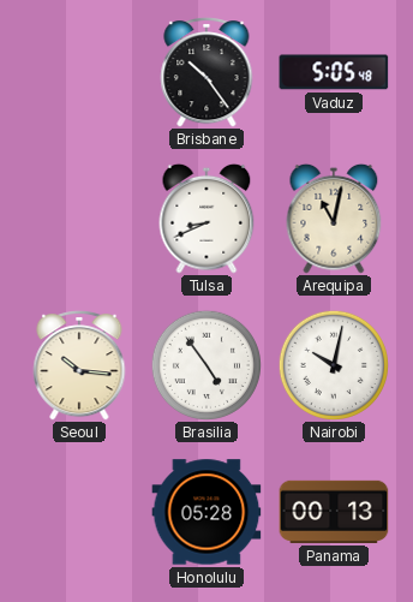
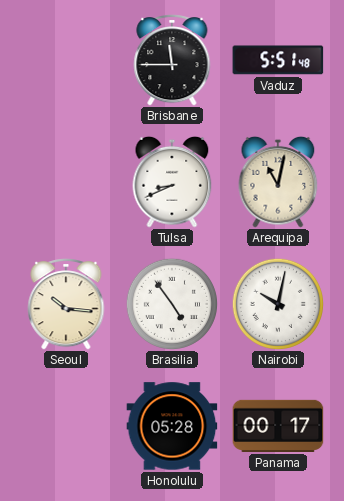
Brisbane: 10:24 -> 11:45 (172, 61)
Vaduz: 5:05 -> 5:51 (278, 60)
Panama: 00:13 -> 00:17 (278, 426)
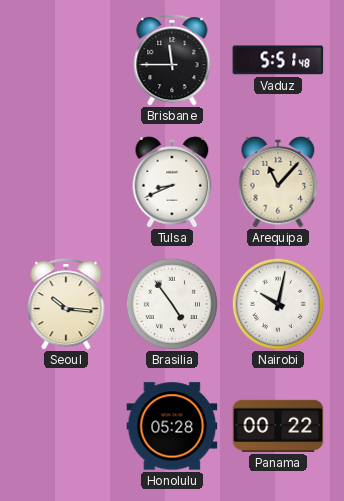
Arequipa: 11:02 -> 11:07 (278, 182)
Panama: 00:17 -> 00:22 (278, 426)
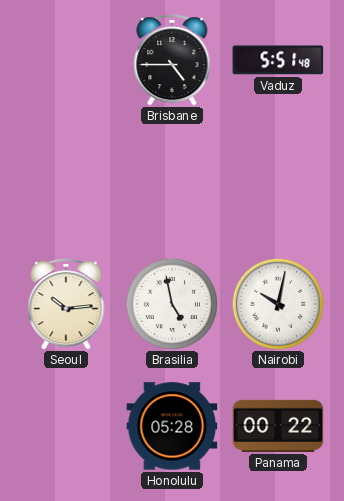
Brisbane: 11:45 -> 4:45 (172, 61)
Tulsa: 8:41 -> none (172, 182)
Arequipa: 11:07 -> none (278, 182)
Seoul: 10:16 -> 10:14 (66, 305)
Brasilia: 4:54 -> 4:58 (171, 303)
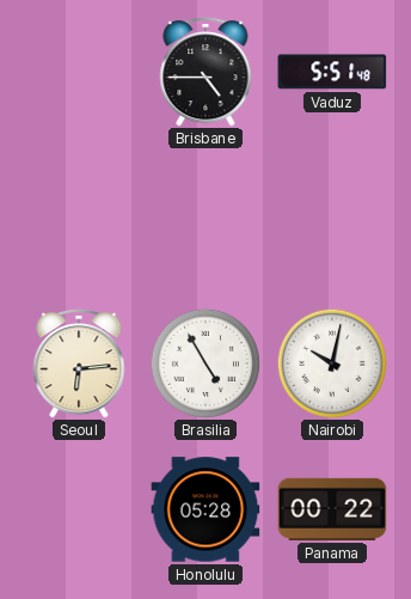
Seoul: 10:14 -> 6:14 (79, 365)
Brasilia: 4:58 -> 4:55 (204, 362)
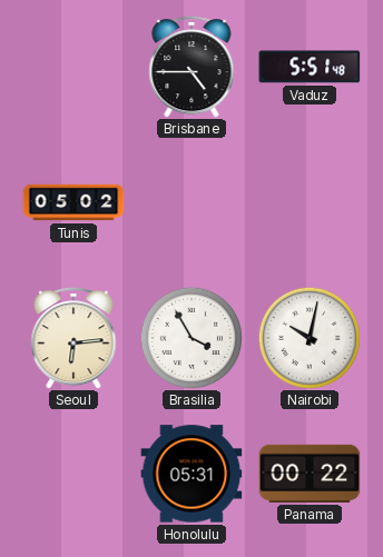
Tunis: none -> 05:02 (73, 202)
Brasilia: 4:55 -> 3:55 (190, 337)
Honolulu: 05:28 -> 05:31 (191, 474)
